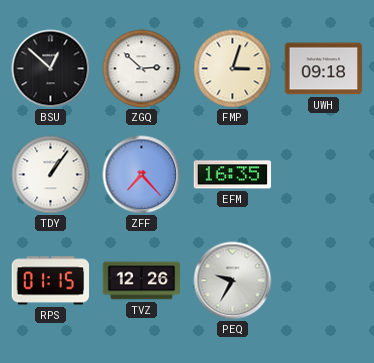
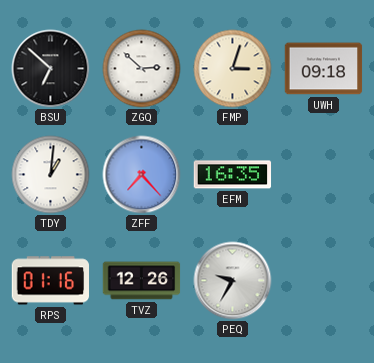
BSU: 12:52 -> 6:52 (51, 69)
TDY: 1:06 -> 1:01 (51, 175)
RPS: 01:15 -> 01:16 (51, 281)
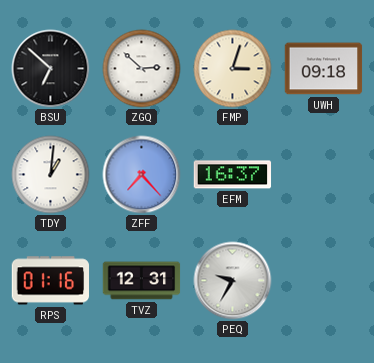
EFM: 16:35 -> 16:37 (233, 175)
TVZ: 12:26 -> 12:31 (142, 281)
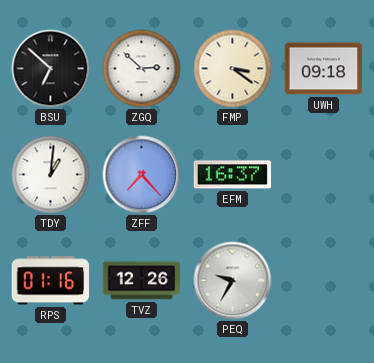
FMP: 3:03 -> 3:21 (233, 69)
TVZ: 12:31 -> 12:26 (142, 281)
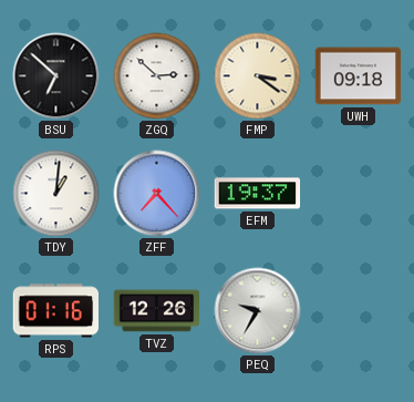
EFM: 16:37 -> 19:37 (258, 194)
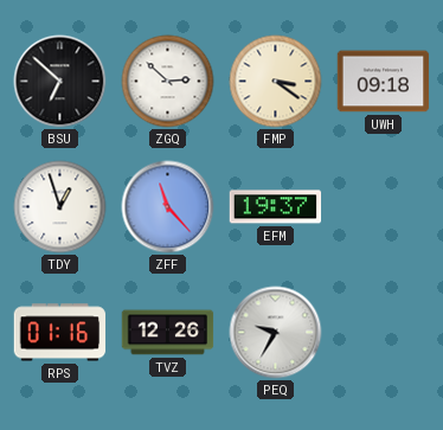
TDY: 1:01 -> 12:57 (60, 207)
ZFF: 7:23 -> 11:23 (168, 207)
